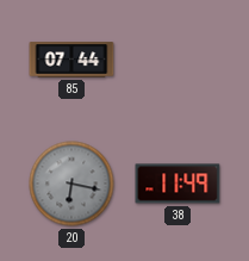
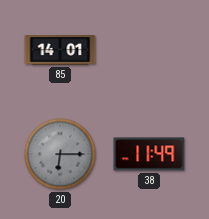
85: 07:44 -> 14:01 (60, 50)
20: 6:17 -> 6:15 (60, 154)
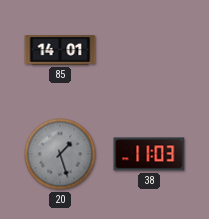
20: 6:15 -> 1:27 (60, 154)
38: 11:49 -> 11:03 (149, 154)
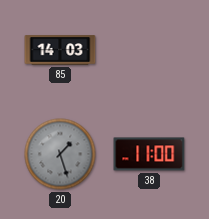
85: 14:01 -> 14:03 (60, 50)
38: 11:03 -> 11:00 (149, 154)
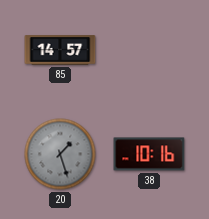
85: 14:03 -> 14:57 (60, 50)
38: 11:00 -> 10:16 (149, 154)
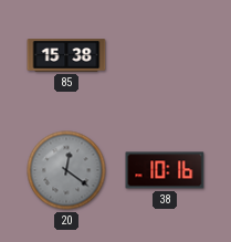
85: 14:57 -> 15:38 (66, 55)
20: 1:27 -> 12:21 (66, 170)
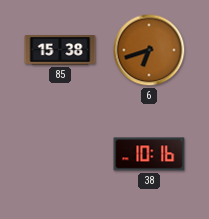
6: none -> 6:42 (149, 50)
20: 12:21 -> none (66, 170)
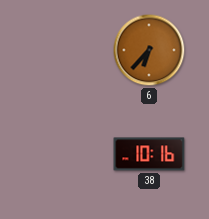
85: 15:38 -> none (60, 50)
6: 6:42 -> 6:37 (149, 50)
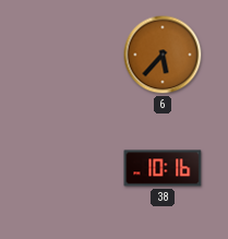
6: 6:37 -> 5:37 (163, 55)
